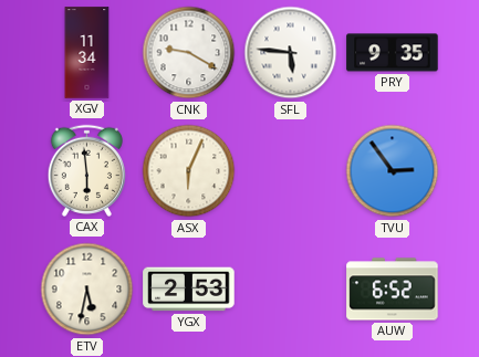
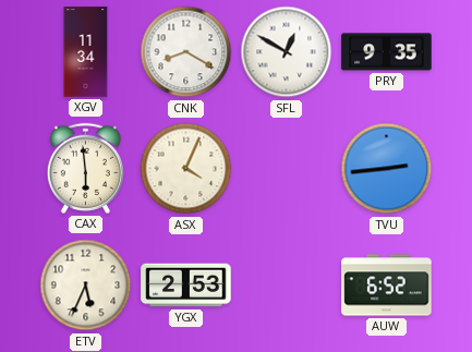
CNK: 9:20 -> 8:20 (186, 52)
SFL: 5:46 -> 12:50 (287, 52)
ASX: 6:04 -> 4:04 (186, 169)
TVU: 2:54 -> 2:44 (387, 169)
ETV: 5:32 -> 5:34 (86, 286)
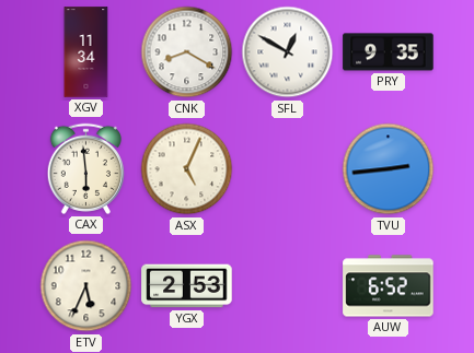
ASX: 4:04 -> 5:04 (187, 169)
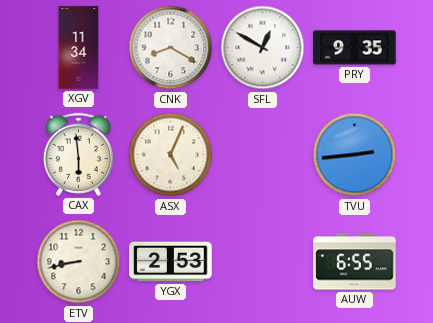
ETV: 5:34 -> 8:43 (79, 262)
AUW: 6:52 -> 6:55 (355, 262)
